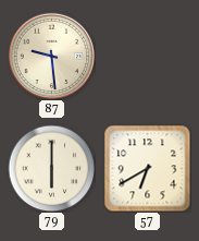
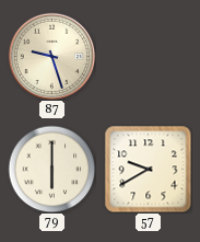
87: 9:29 -> 9:27 (51, 56)
57: 6:40 -> 9:40 (148, 169)
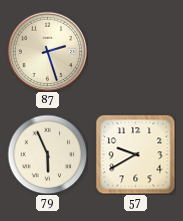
87: 9:27 -> 2:27 (47, 51)
79: 6:00 -> 5:56 (47, 154)
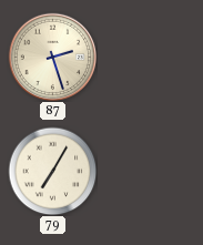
79: 5:56 -> 7:05 (52, 171)
57: 9:40 -> none (135, 154)
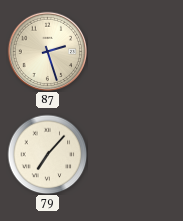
79: 7:05 -> 7:07 (47, 154)
